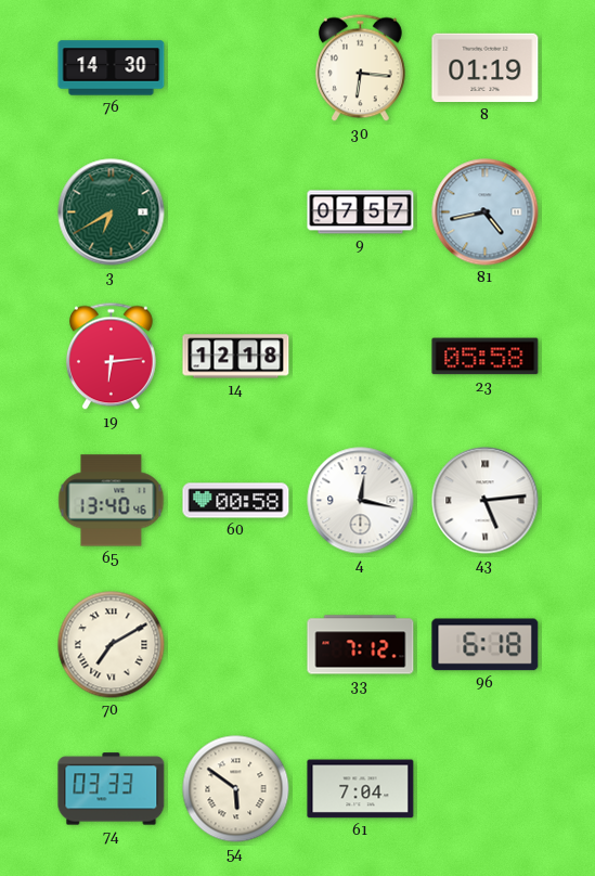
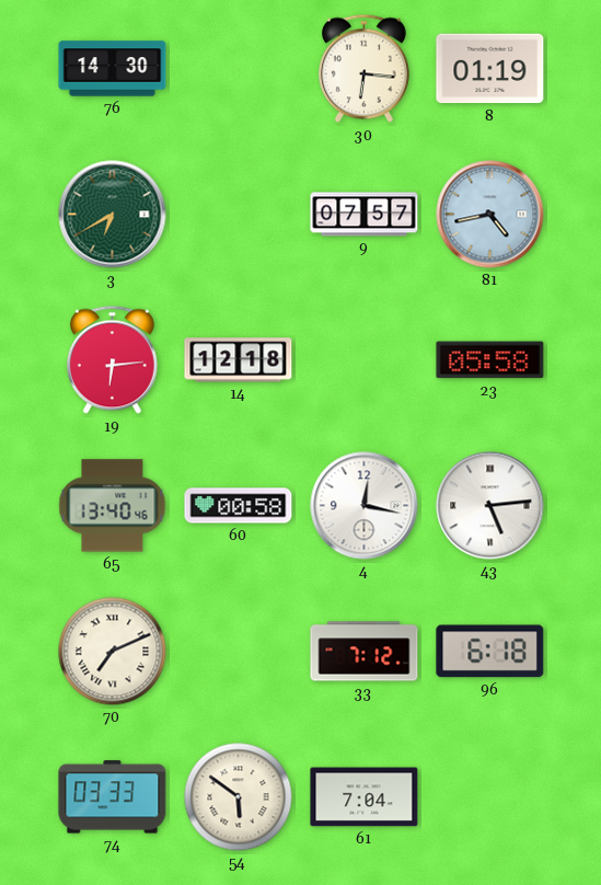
70: 7:10 -> 7:11 (113, 652)
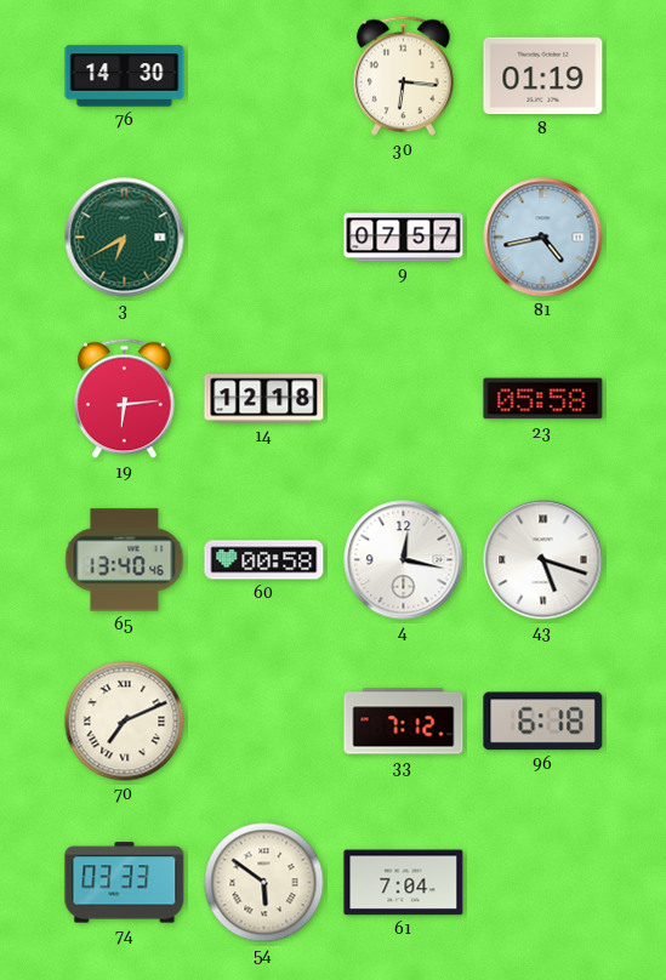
43: 5:14 -> 5:18 (543, 560)
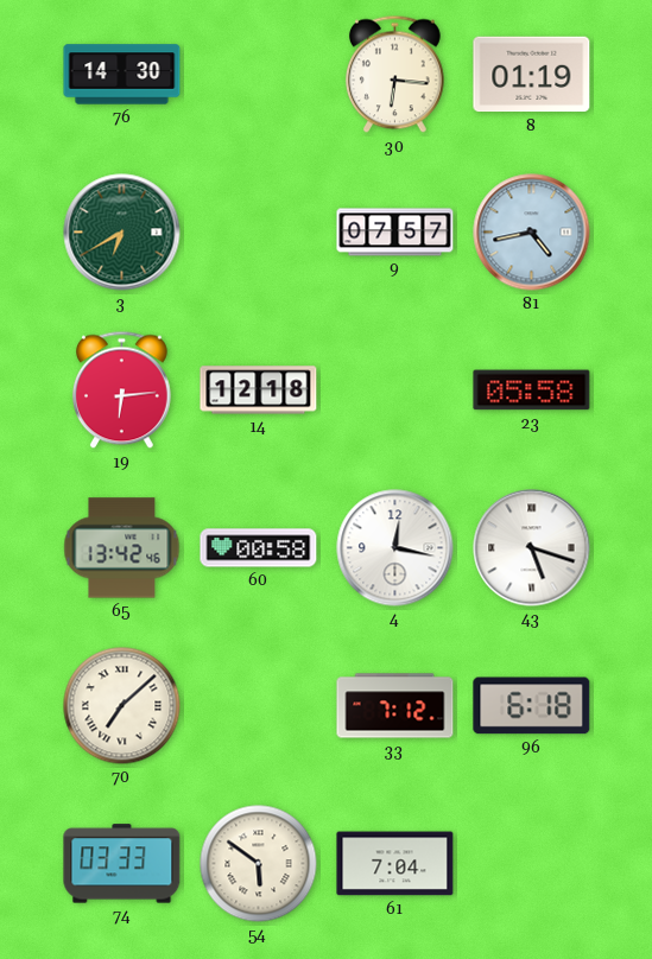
65: 13:40 -> 13:42 (122, 548)
70: 7:11 -> 7:08 (122, 706)
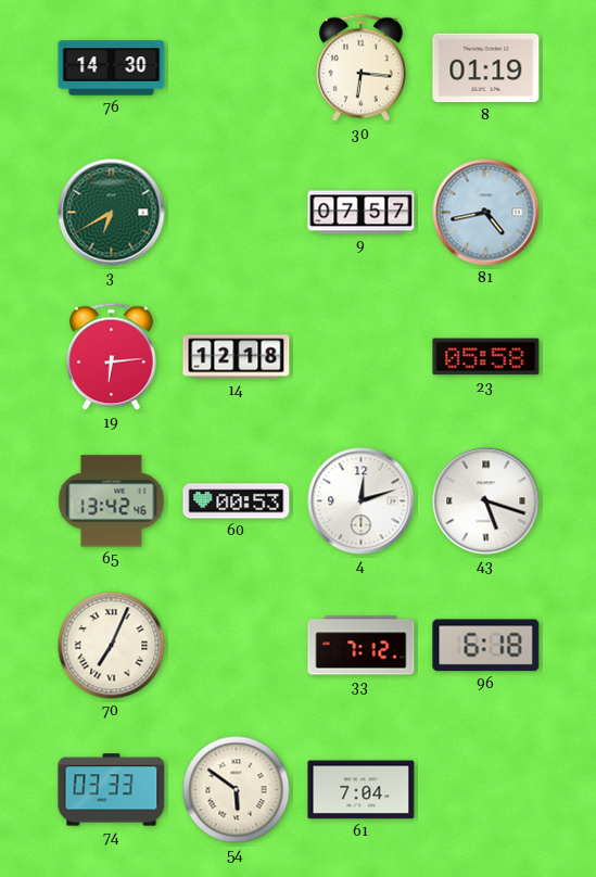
60: 00:58 -> 00:53 (237, 501)
4: 12:17 -> 12:12 (362, 501)
70: 7:08 -> 7:04 (112, 646)
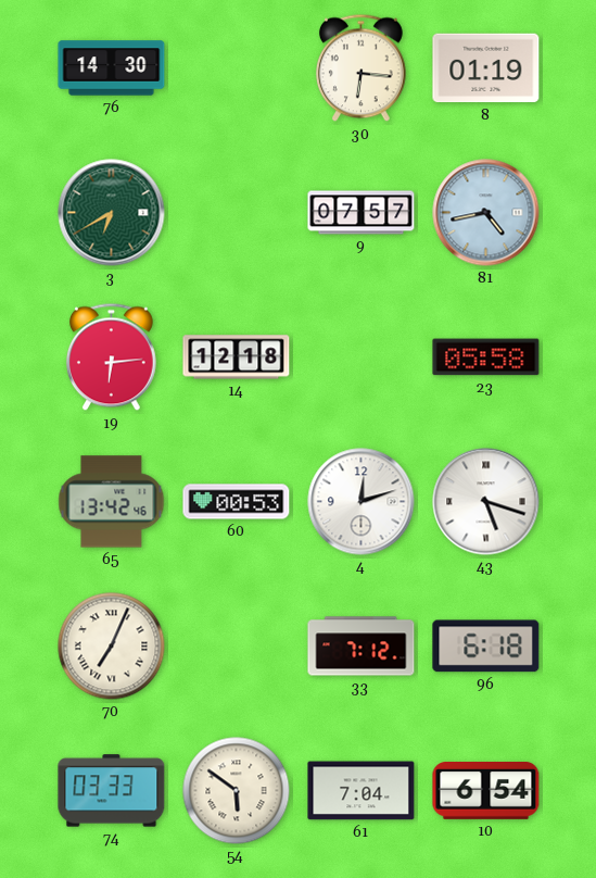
10: none -> 6:54 (486, 791)
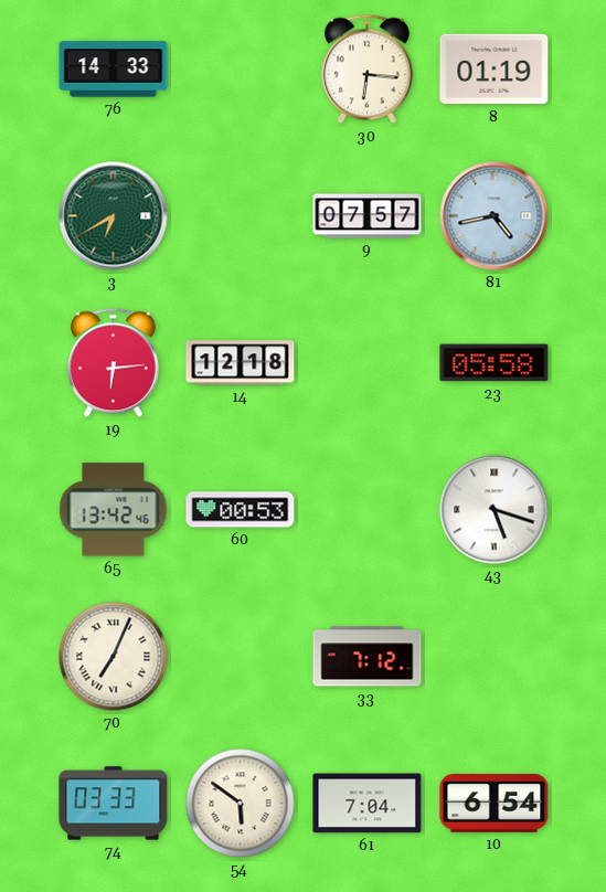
76: 14:30 -> 14:33 (114, 70)
4: 12:12 -> none (362, 502)
96: 6:18 -> none (486, 647)
